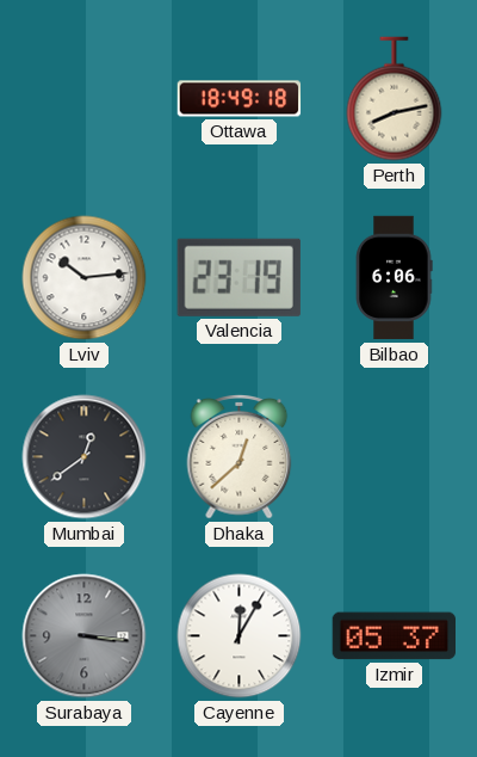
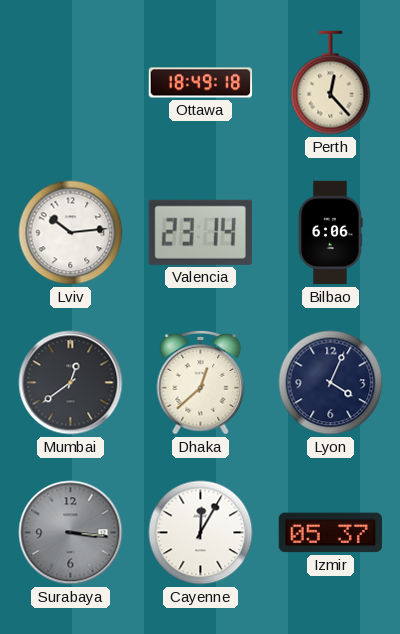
Perth: 8:13 -> 12:23 (331, 83)
Valencia: 23:19 -> 23:14 (200, 232)
Lyon: none -> 4:04 (331, 383)
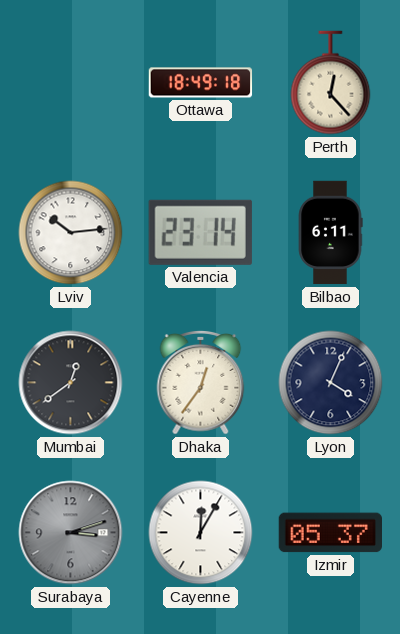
Bilbao: 6:06 -> 6:11 (330, 233)
Dhaka: 12:38 -> 12:36 (201, 383)
Surabaya: 3:16 -> 3:12 (71, 533)
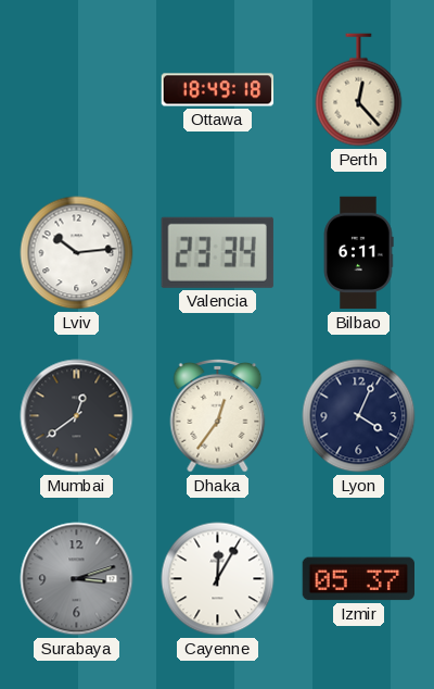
Valencia: 23:14 -> 23:34 (217, 252)
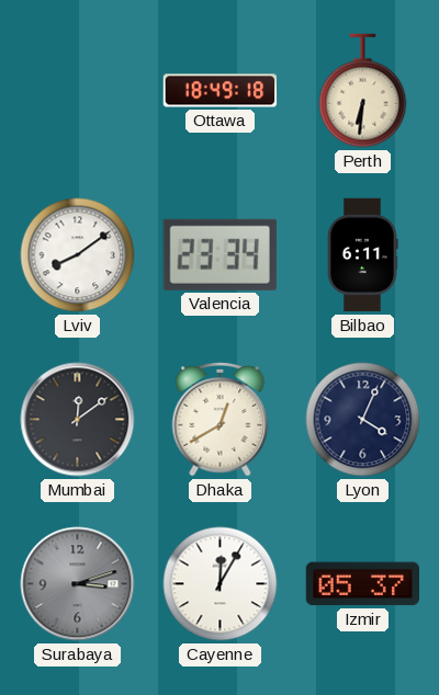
Perth: 12:23 -> 6:31 (363, 91)
Lviv: 10:14 -> 8:09 (78, 255)
Mumbai: 12:39 -> 12:09 (78, 420)
Dhaka: 12:36 -> 12:40 (221, 420)
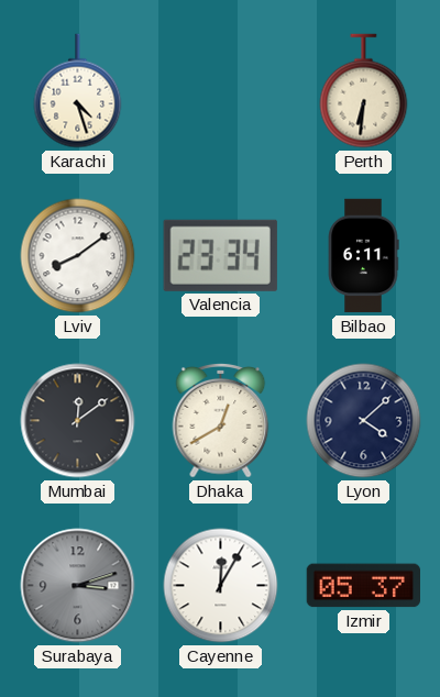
Karachi: none -> 4:27 (78, 91)
Ottawa: 18:49 -> none (221, 91)
Lyon: 4:04 -> 4:08 (364, 421)
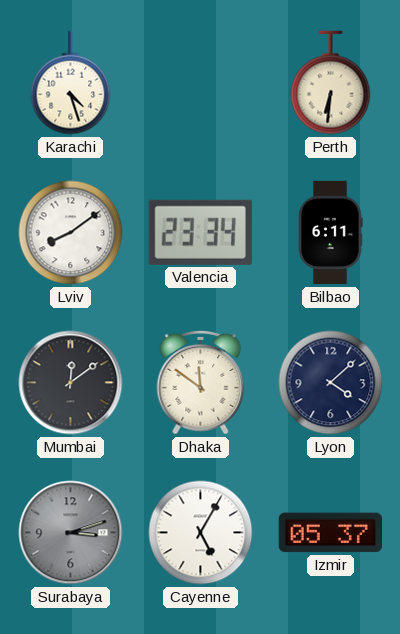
Dhaka: 12:40 -> 11:51 (201, 383)
Cayenne: 12:05 -> 5:05 (201, 533)
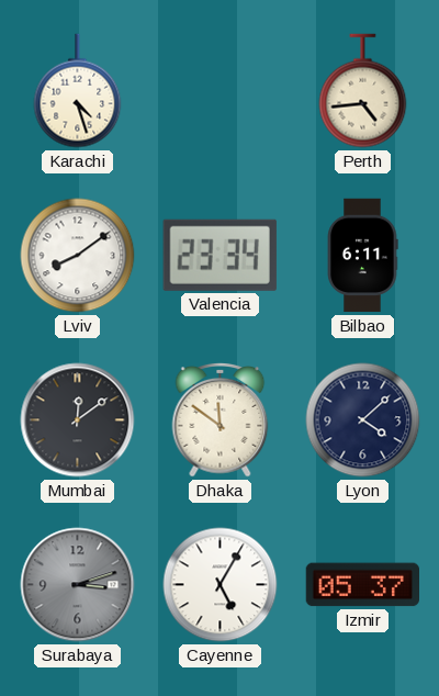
Perth: 6:31 -> 4:44 (363, 91)
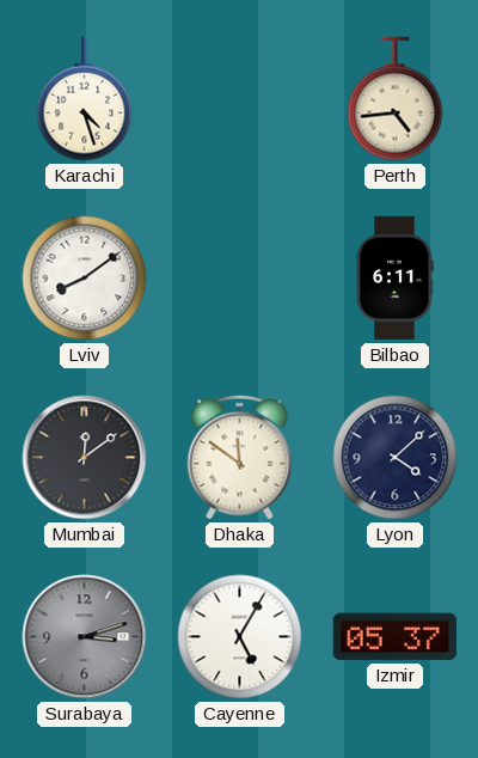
Valencia: 23:34 -> none (219, 255)
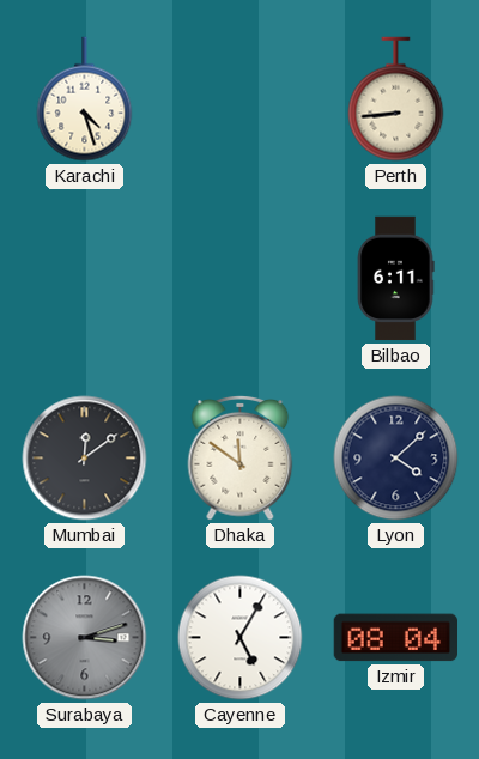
Perth: 4:44 -> 8:44 (396, 99)
Lviv: 8:09 -> none (85, 279)
Izmir: 05:37 -> 08:04 (395, 638)
